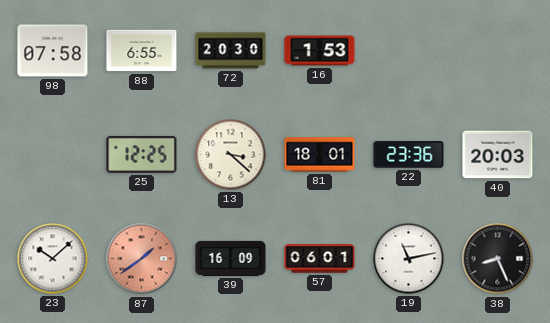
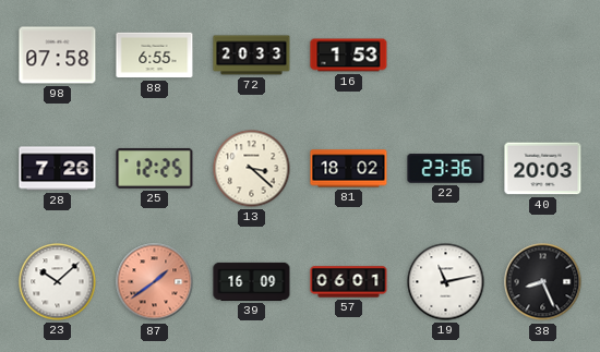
72: 20:30 -> 20:33 (252, 56)
28: none -> 7:26 (58, 169)
81: 18:01 -> 18:02 (349, 169)
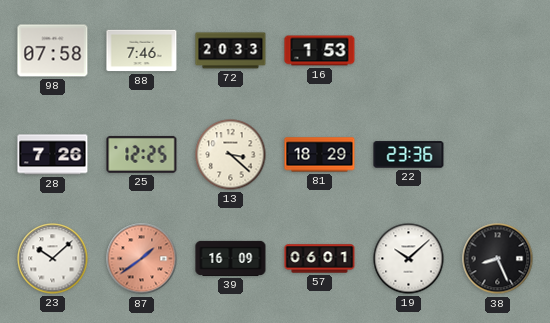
88: 6:55 -> 7:46 (142, 51)
81: 18:02 -> 18:29 (320, 155)
40: 20:03 -> none (543, 169)
19: 11:13 -> 10:08 (409, 259)
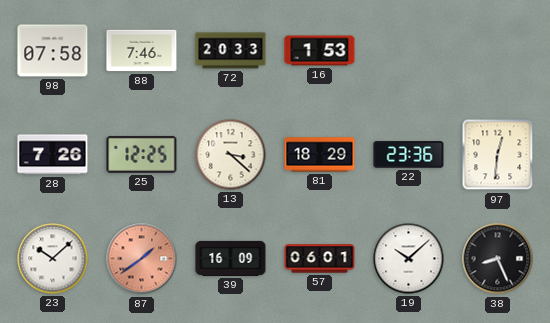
97: none -> 12:31 (498, 155)
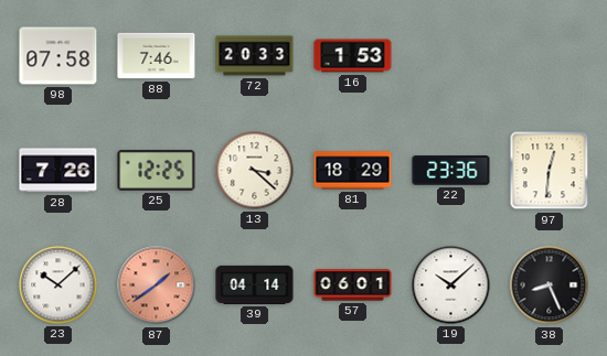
39: 16:09 -> 04:14 (255, 284)
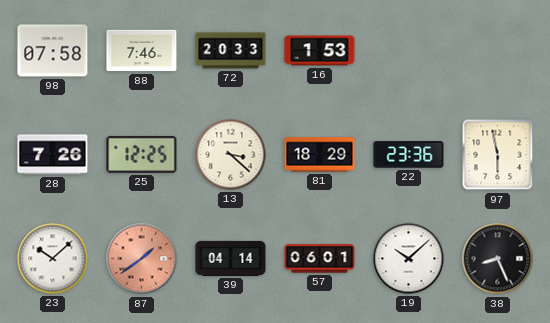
97: 12:31 -> 5:58 (498, 155)
